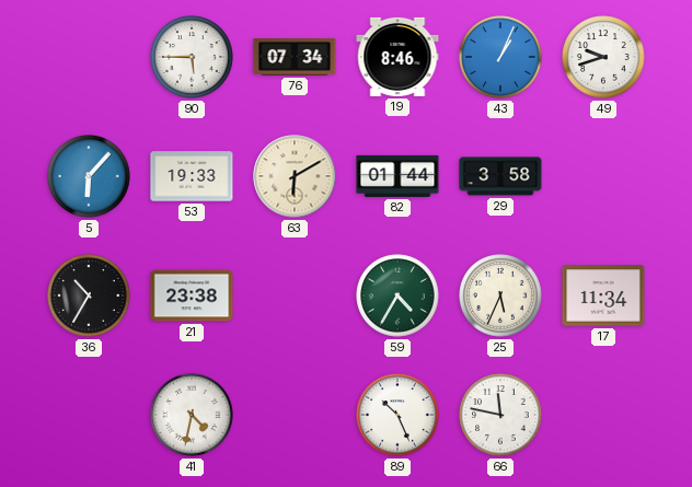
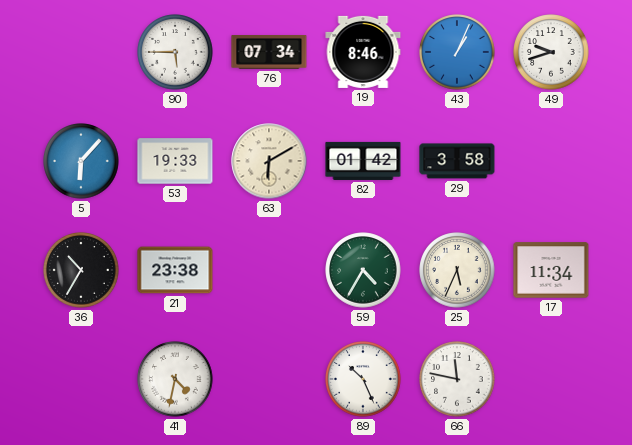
82: 01:44 -> 01:42 (363, 161)
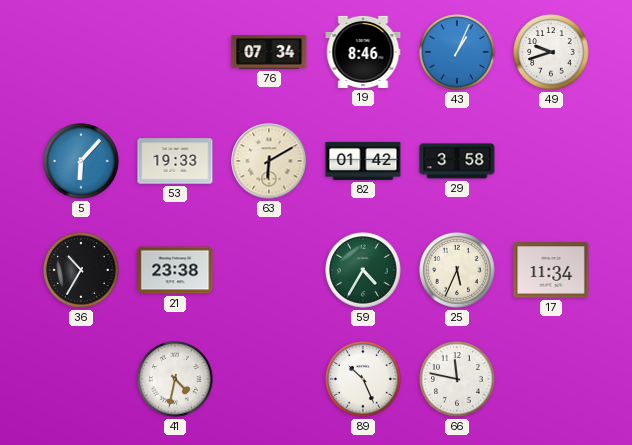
90: 5:45 -> none (175, 52)
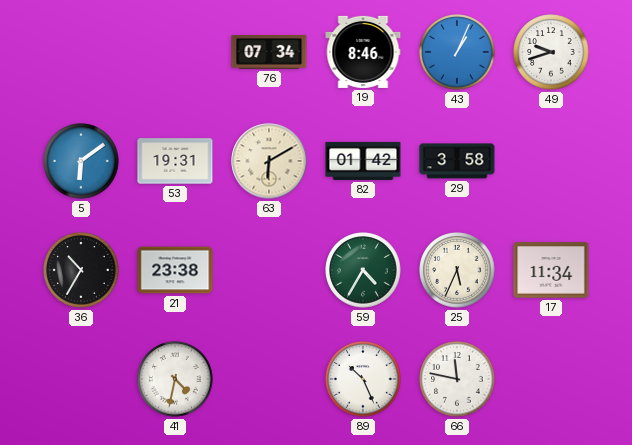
5: 6:07 -> 6:09 (81, 161)
53: 19:33 -> 19:31 (175, 161)
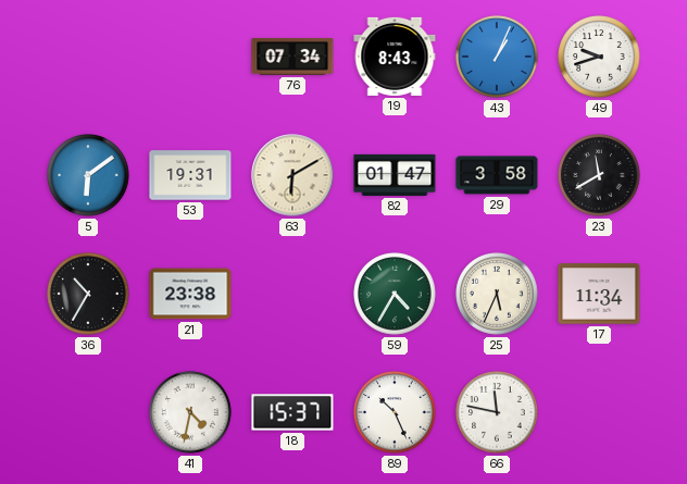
19: 8:46 -> 8:43 (395, 57)
82: 01:42 -> 01:47 (395, 175)
23: none -> 11:40 (599, 175)
18: none -> 15:37 (292, 412)
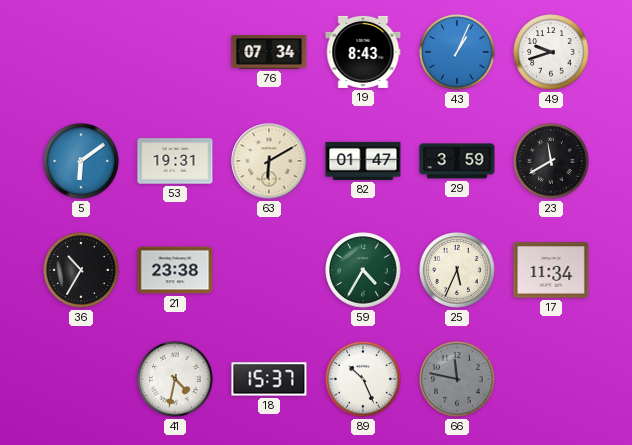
29: 3:58 -> 3:59 (457, 161)
66 dial: white -> grey (457, 379)
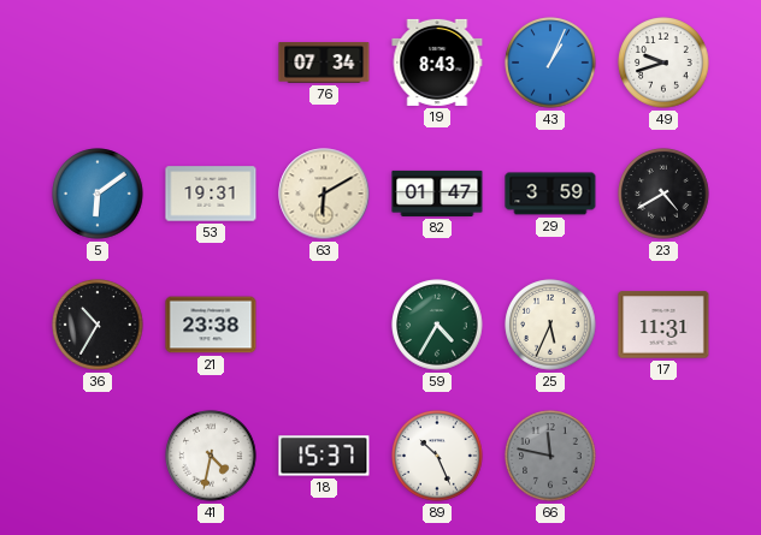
23: 11:40 -> 4:40 (663, 194)
17: 11:34 -> 11:31 (663, 325)
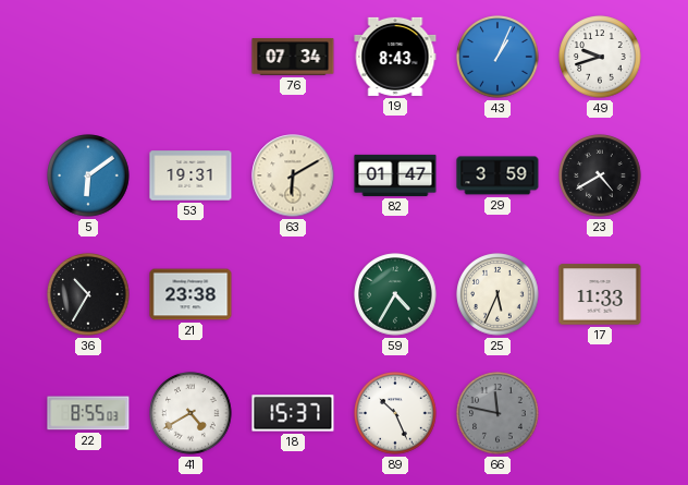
17: 11:31 -> 11:33 (600, 294)
22: none -> 8:55 (88, 413)
41: 4:32 -> 4:40 (191, 413)
